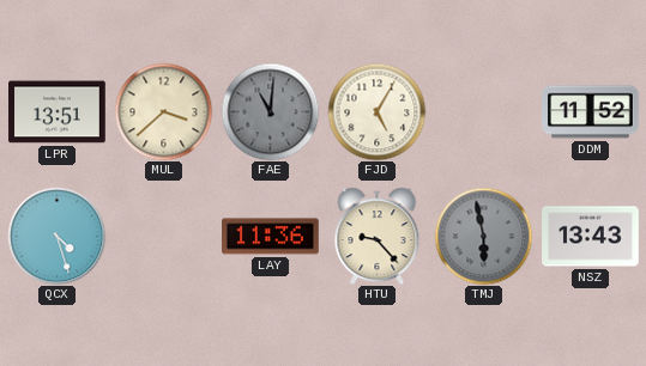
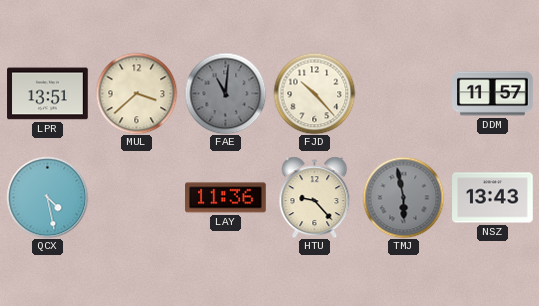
FJD: 5:05 -> 10:23 (314, 93)
DDM: 11:52 -> 11:57 (493, 94)
QCX: 4:27 -> 4:28 (47, 197)
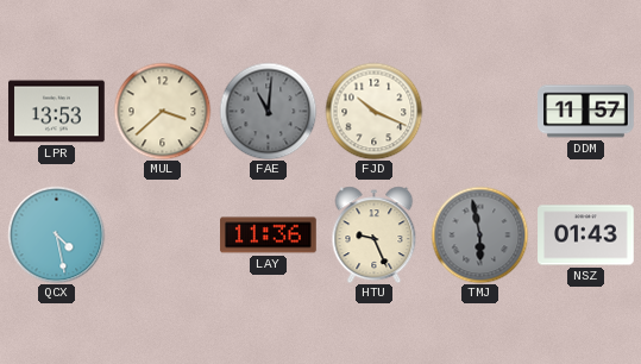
LPR: 13:51 -> 13:53 (57, 112)
FJD: 10:23 -> 10:19 (373, 111)
HTU: 9:23 -> 9:26 (375, 234)
NSZ: 13:43 -> 01:43 (586, 236)
